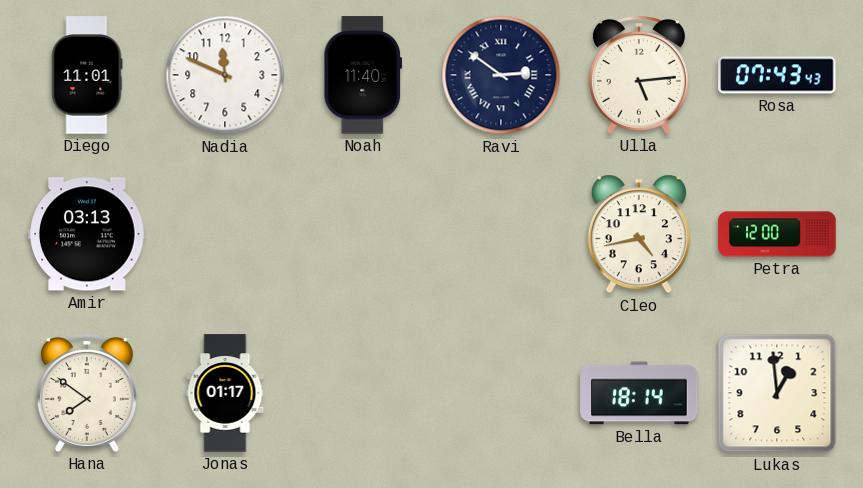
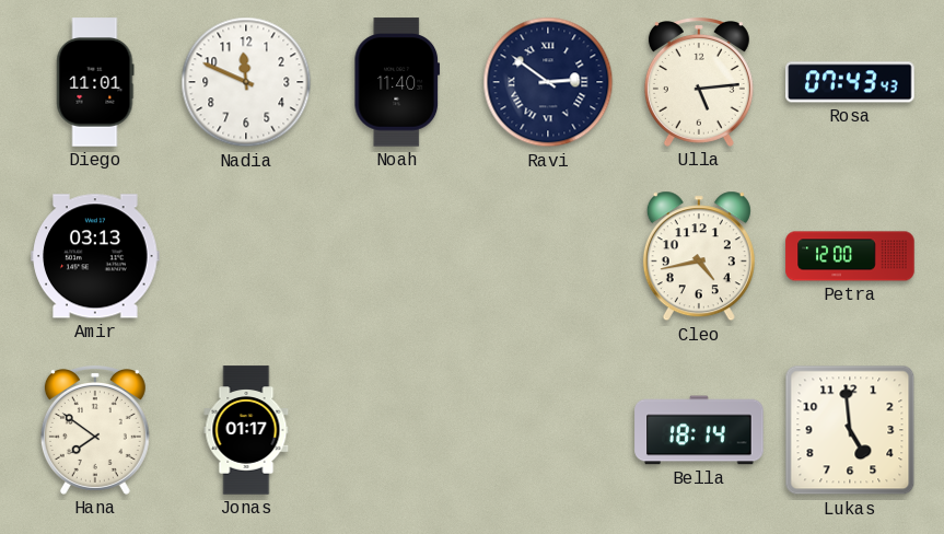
Lukas: 12:59 -> 4:59 (850, 430)
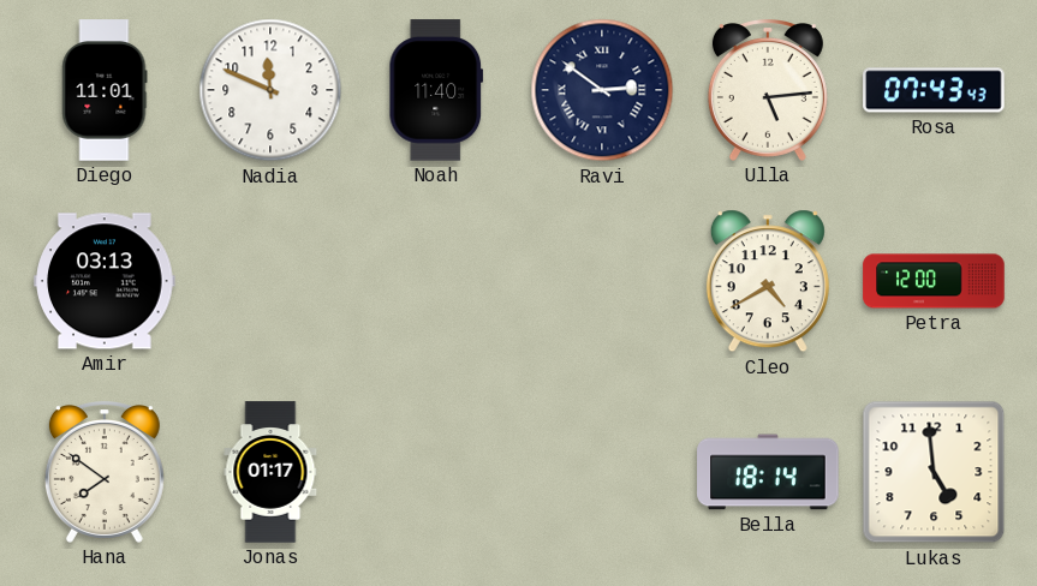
Cleo: 4:43 -> 4:40 (768, 281)
